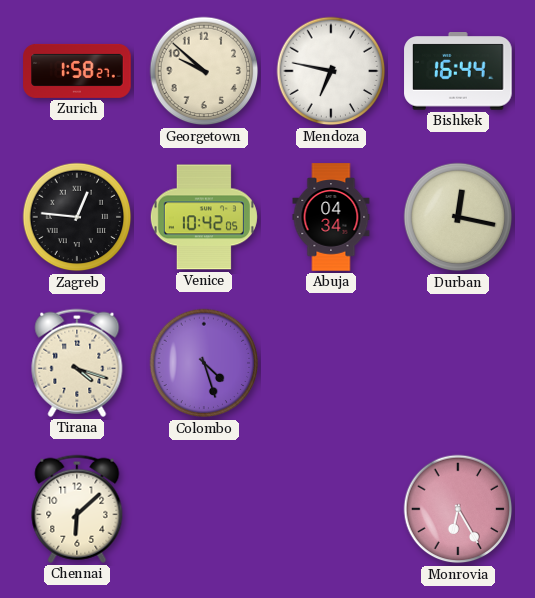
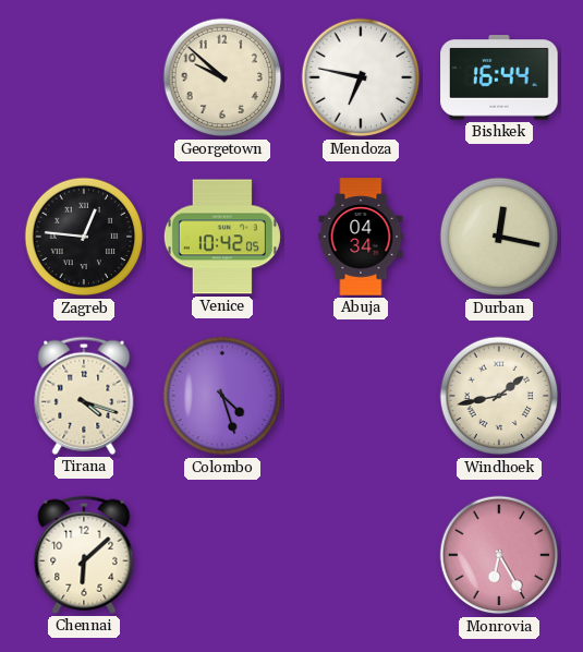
Zurich: 1:58 -> none (77, 71)
Windhoek: none -> 1:43 (499, 396)
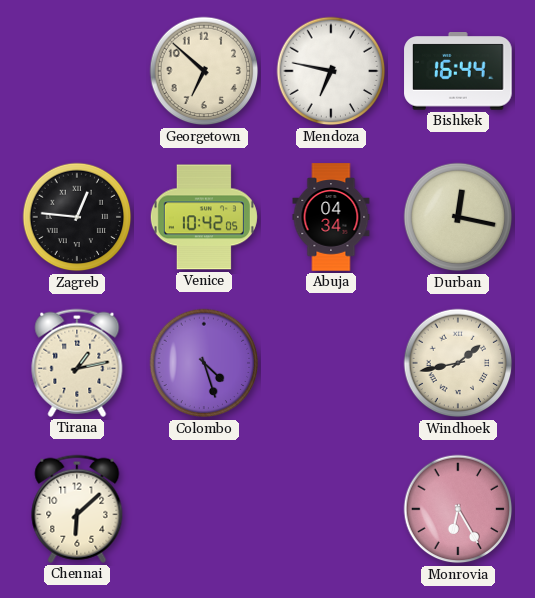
Georgetown: 9:52 -> 6:52 (204, 71)
Tirana: 4:18 -> 1:13 (77, 363)
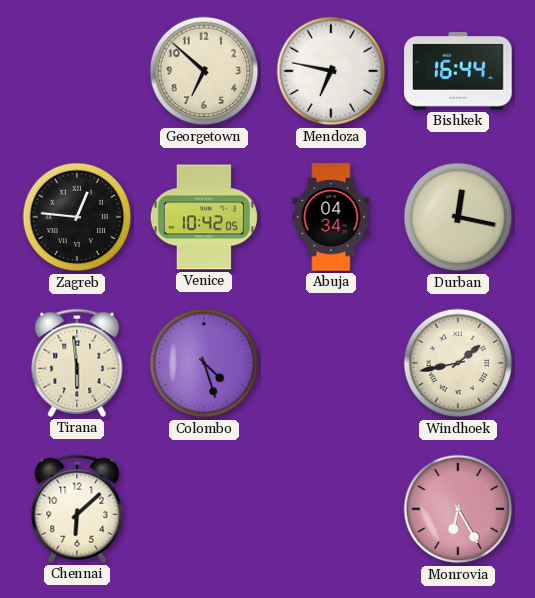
Tirana: 1:13 -> 5:59 (77, 363)
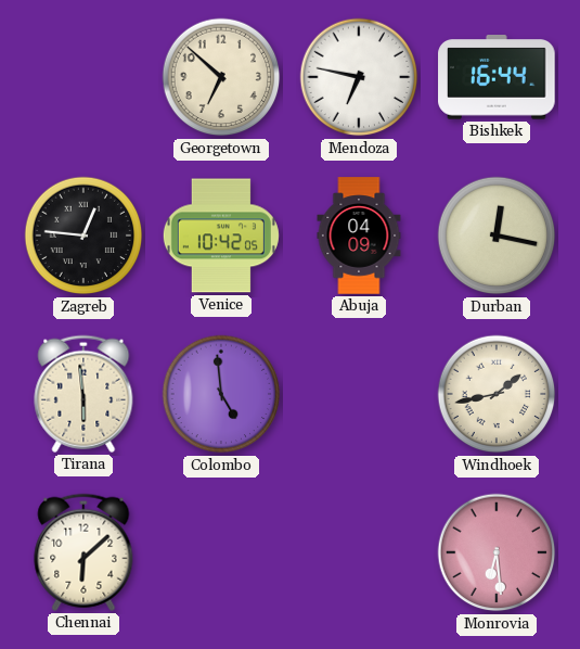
Abuja: 04:34 -> 04:09 (359, 236)
Colombo: 4:27 -> 4:59 (221, 394)
Monrovia: 6:25 -> 6:29 (497, 552)
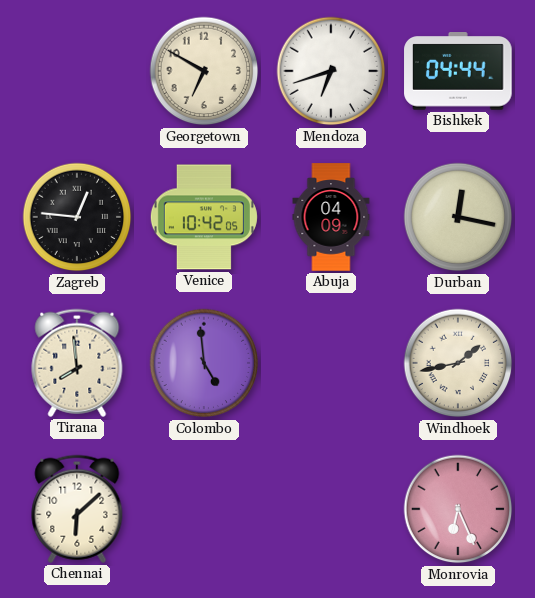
Georgetown: 6:52 -> 6:50 (204, 71)
Mendoza: 6:47 -> 6:42 (331, 71)
Bishkek: 16:44 -> 04:44 (458, 72)
Tirana: 5:59 -> 7:59 (77, 363)
Monrovia: 6:29 -> 6:26 (458, 509)
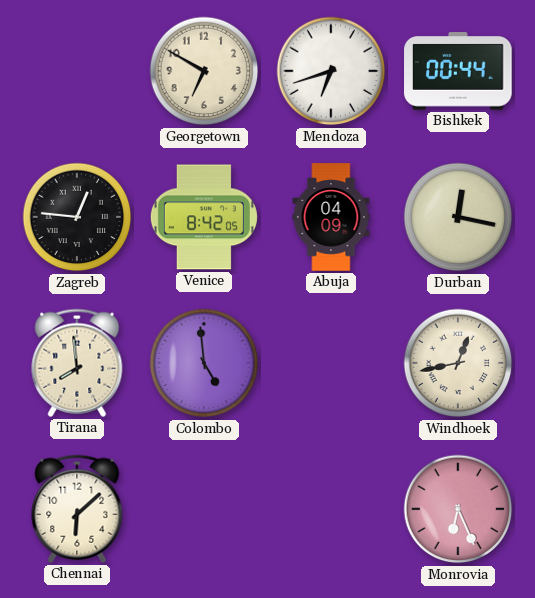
Bishkek: 04:44 -> 00:44 (458, 72)
Venice: 10:42 -> 8:42 (204, 217)
Windhoek: 1:43 -> 12:43 (458, 363)
